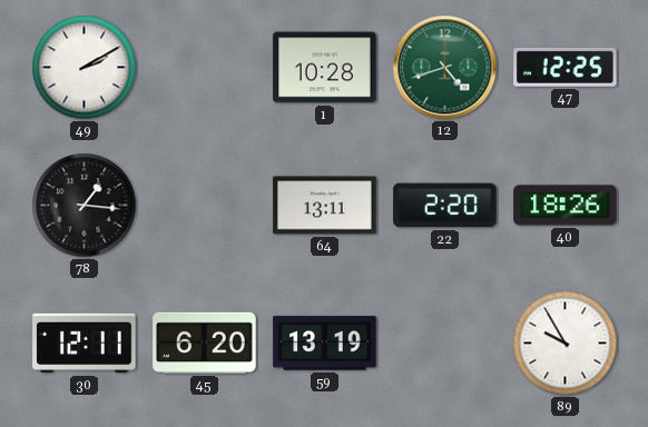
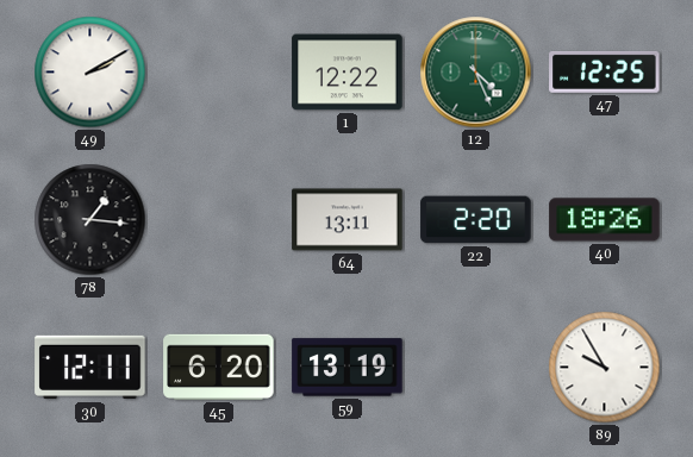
1: 10:28 -> 12:22 (348, 73)
12: 4:42 -> 4:26 (476, 73)
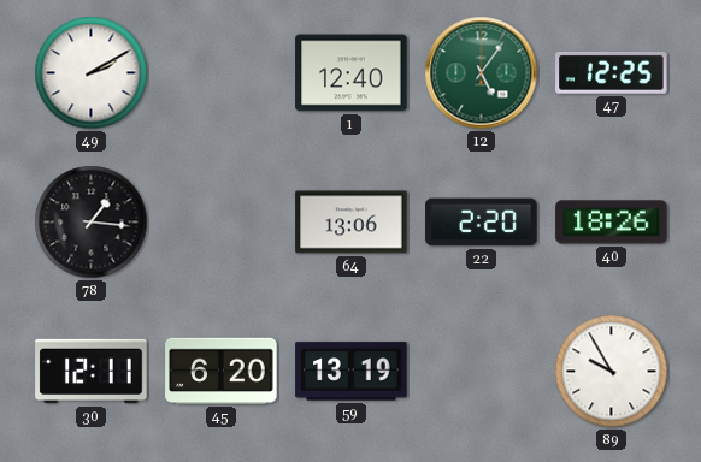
1: 12:22 -> 12:40 (352, 73)
12: 4:26 -> 5:06 (482, 73)
64: 13:11 -> 13:06 (352, 223)
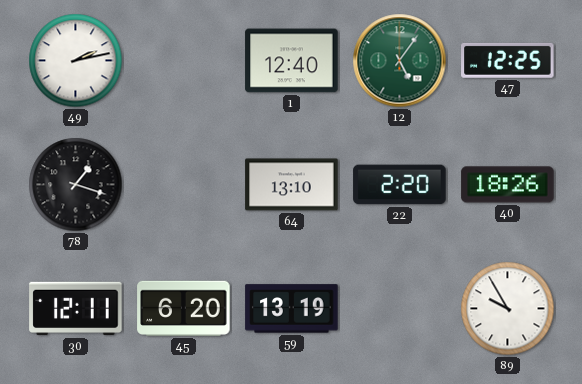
49: 2:10 -> 2:13 (76, 61)
78: 1:16 -> 1:18 (76, 185)
64: 13:06 -> 13:10 (292, 185)
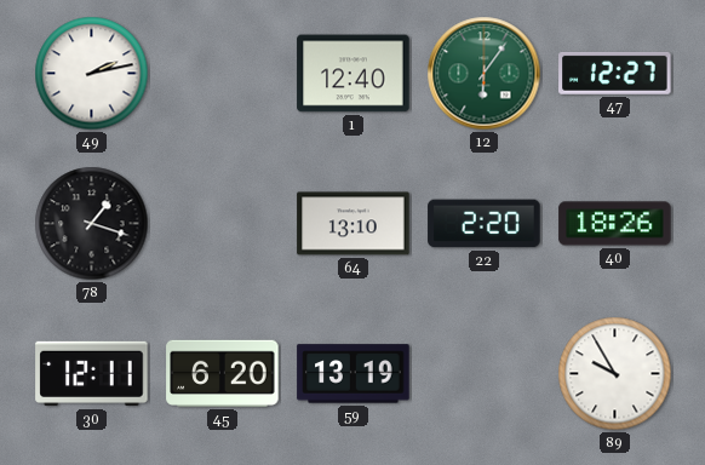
12: 5:06 -> 6:06 (485, 74)
47: 12:25 -> 12:27 (615, 73)
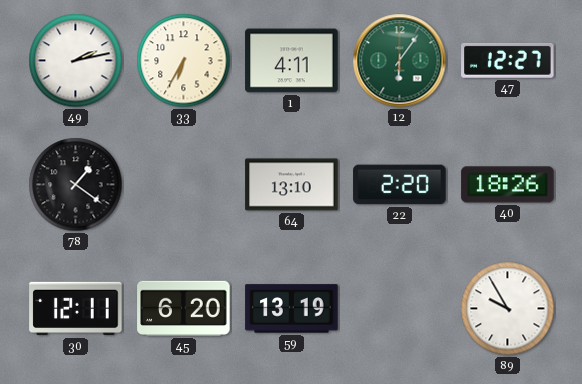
33: none -> 6:35 (184, 61)
1: 12:40 -> 4:11 (292, 61)
78: 1:18 -> 1:21 (76, 185)
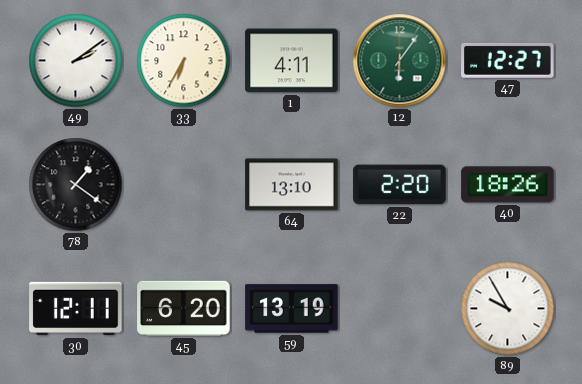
49: 2:13 -> 2:09 (76, 61)
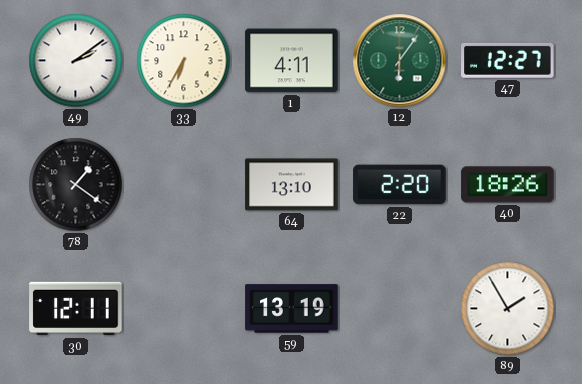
45: 6:20 -> none (184, 308)
89: 9:55 -> 1:55 (508, 309)
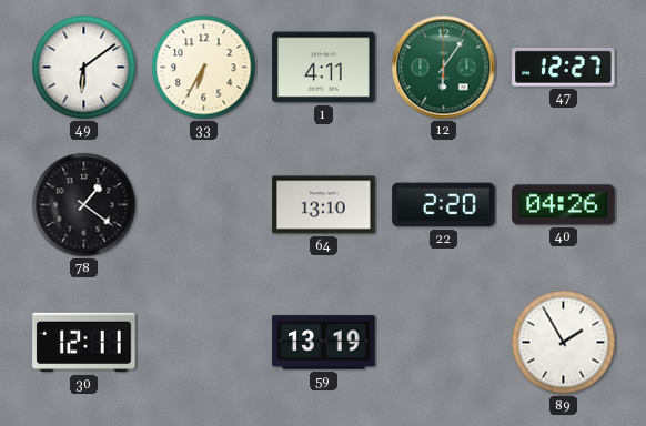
49: 2:09 -> 6:09 (84, 68)
40: 18:26 -> 04:26 (564, 205)
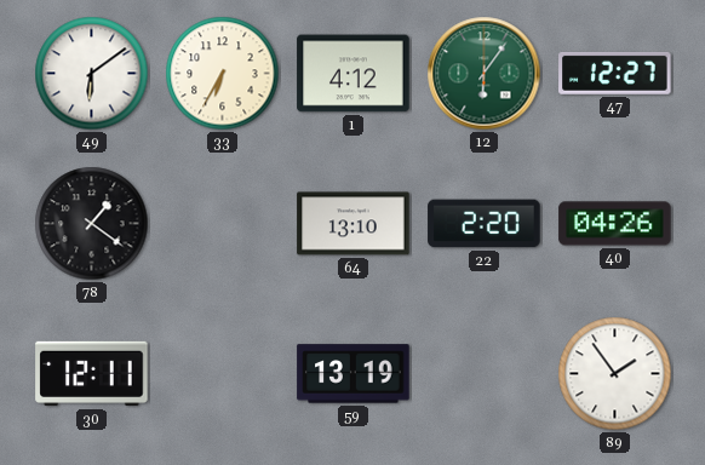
1: 4:11 -> 4:12 (354, 74)
89: 1:55 -> 1:54 (615, 374)
